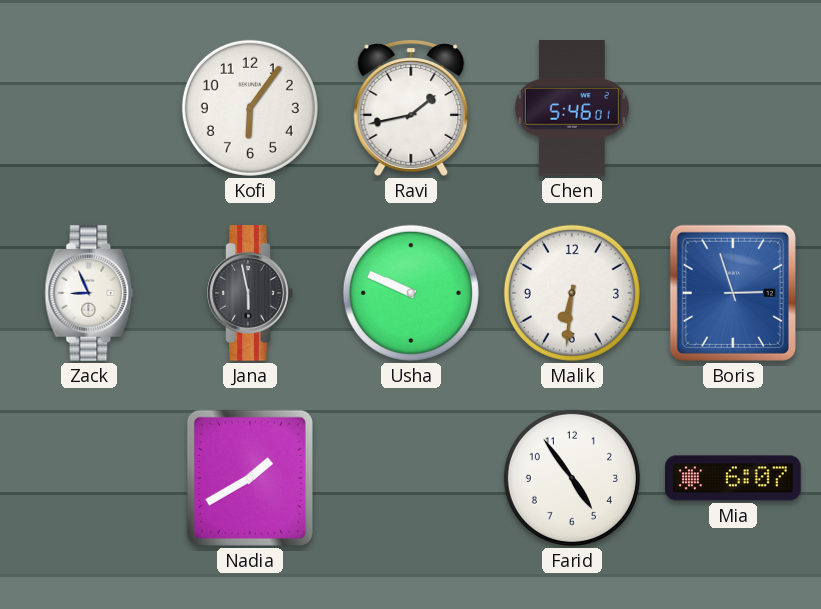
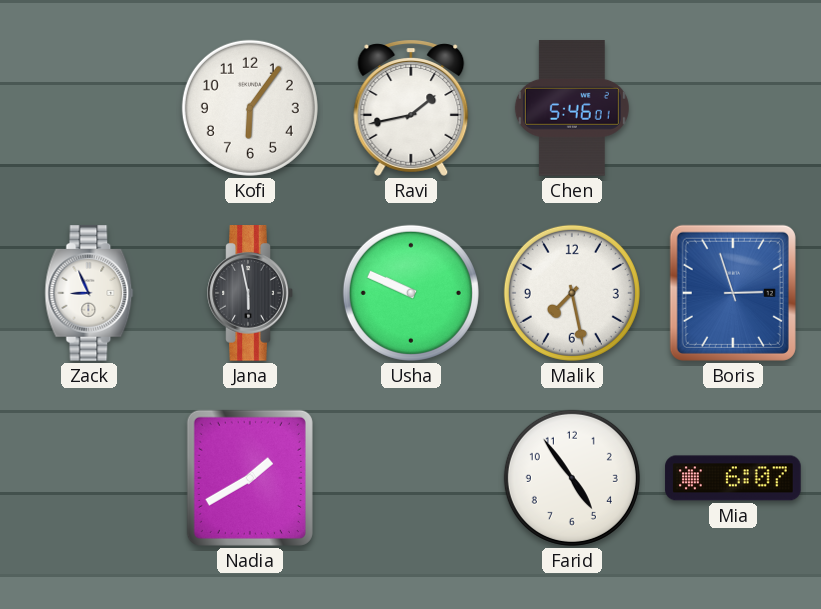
Malik: 6:31 -> 7:28 (572, 293)
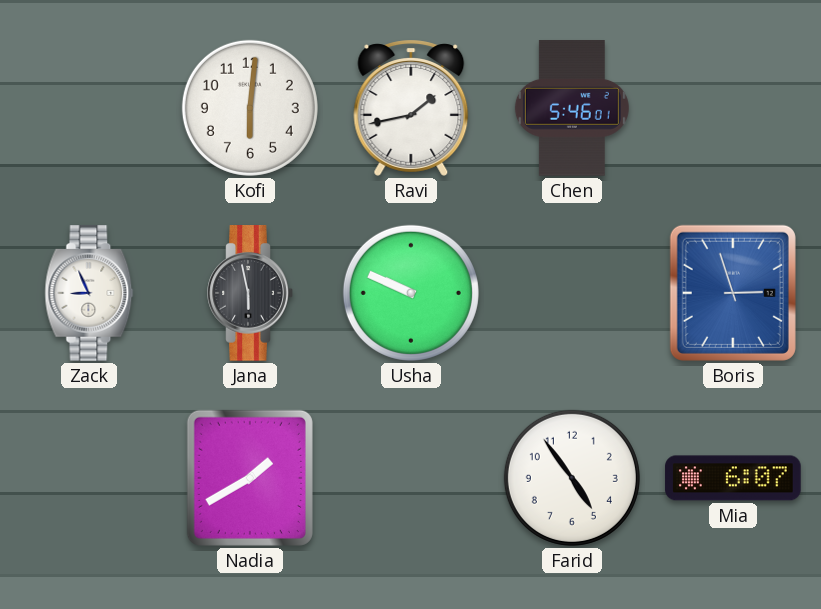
Kofi: 6:06 -> 6:01 (250, 108)
Malik: 7:28 -> none (572, 293)
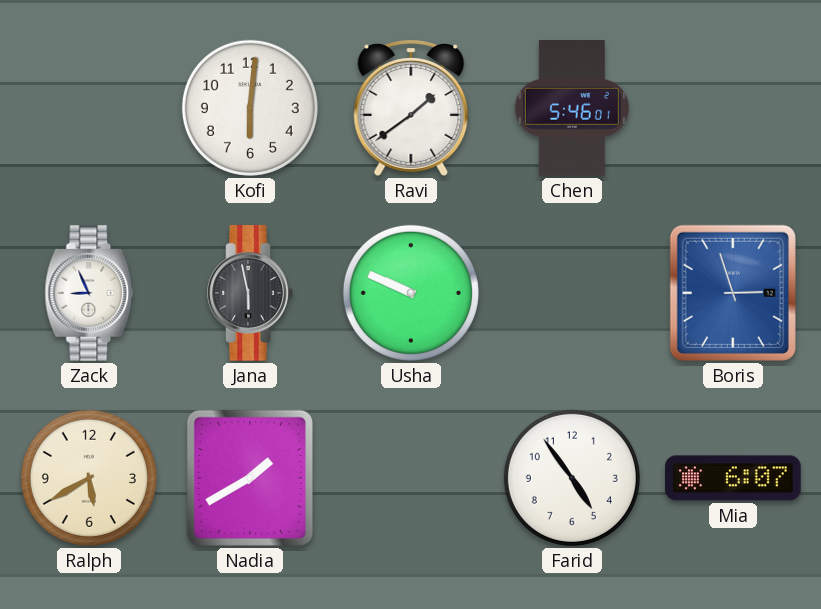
Ravi: 1:43 -> 1:39 (411, 108)
Ralph: none -> 5:40 (89, 478)
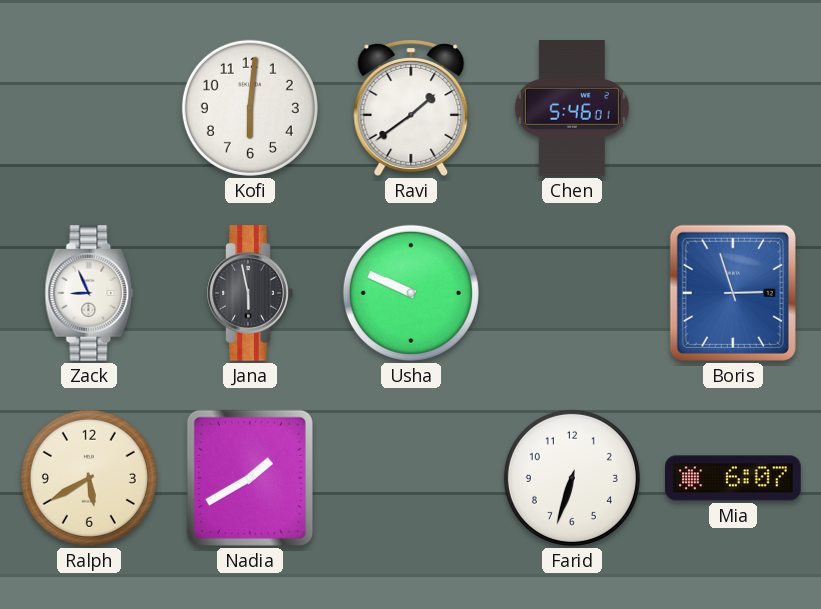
Farid: 4:54 -> 6:33 (572, 478)
